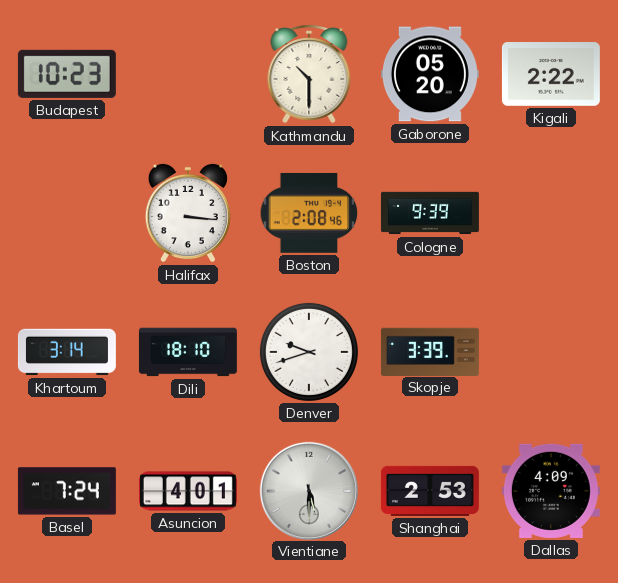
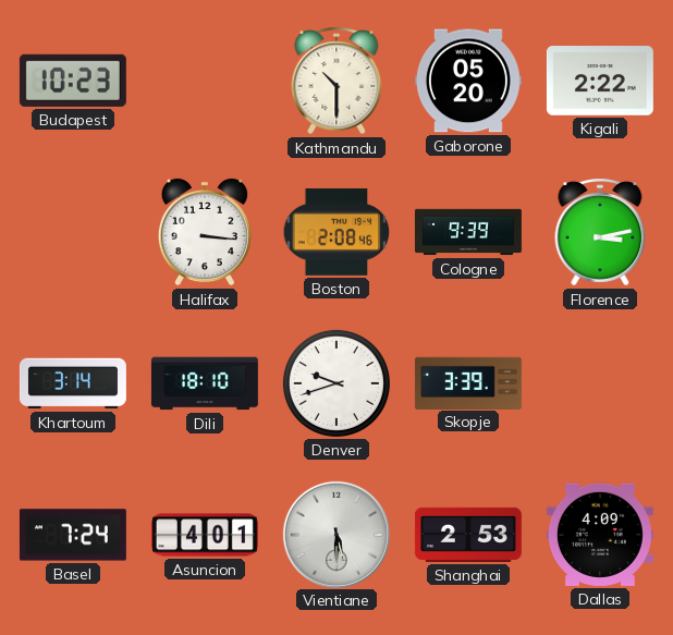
Florence: none -> 3:13 (600, 232)
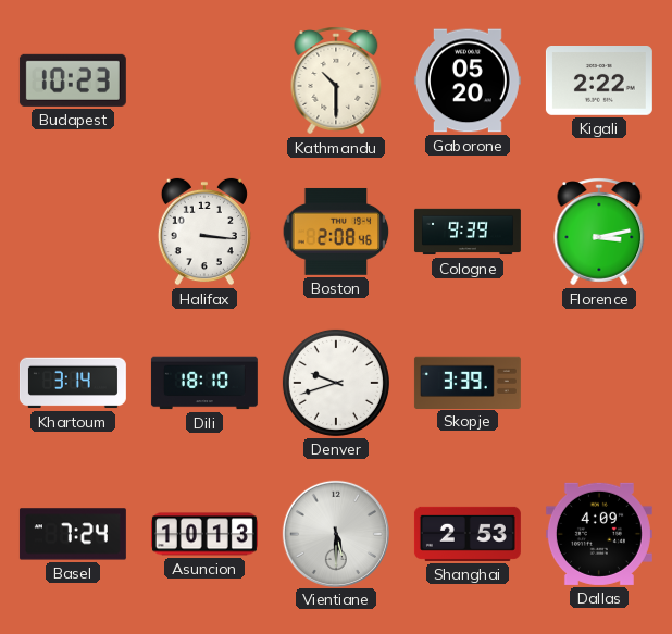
Asuncion: 4:01 -> 10:13 (204, 534)
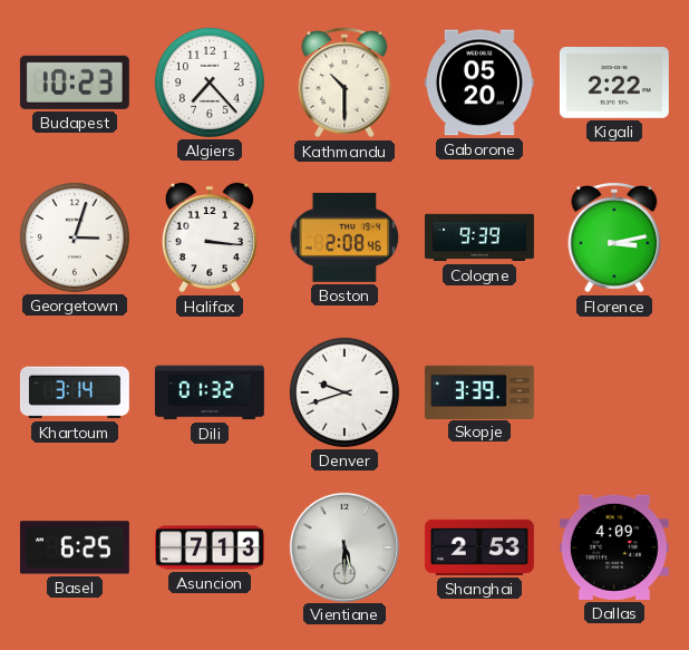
Algiers: none -> 7:23 (210, 83)
Georgetown: none -> 3:03 (75, 237)
Dili: 18:10 -> 01:32 (210, 392)
Basel: 7:24 -> 6:25 (75, 547)
Asuncion: 10:13 -> 7:13 (210, 547)
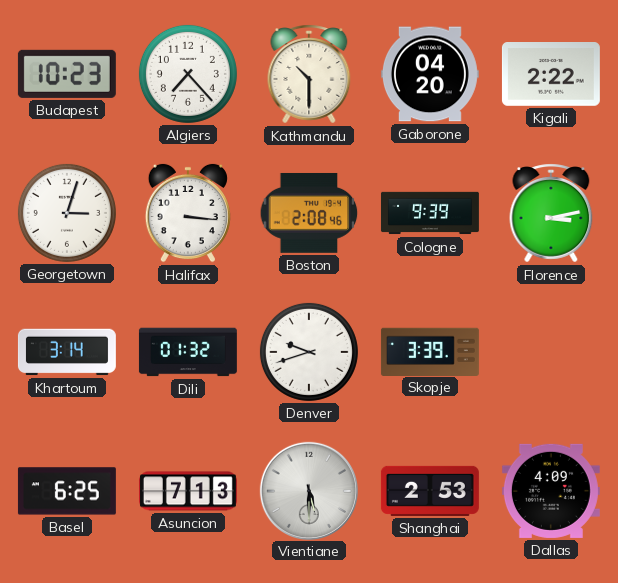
Gaborone: 05:20 -> 04:20 (430, 74)
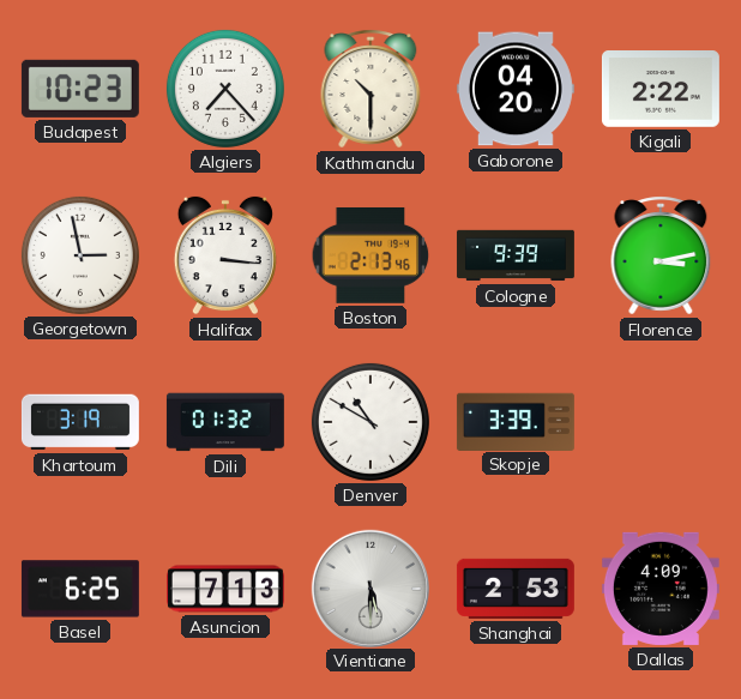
Georgetown: 3:03 -> 2:58 (80, 255)
Boston: 2:08 -> 2:13 (370, 255)
Khartoum: 3:14 -> 3:19 (80, 422)
Denver: 9:42 -> 10:50 (370, 422)
